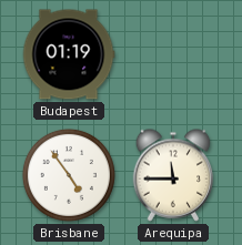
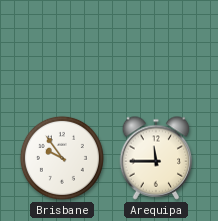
Budapest: 01:19 -> none (69, 54)
Brisbane: 4:54 -> 9:54 (62, 158)
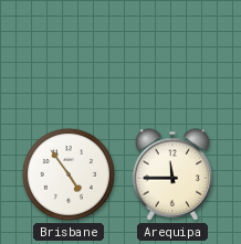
Brisbane: 9:54 -> 4:54 (69, 174)
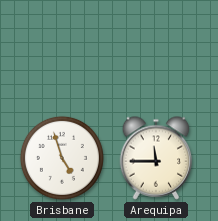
Brisbane: 4:54 -> 4:57 (62, 158)
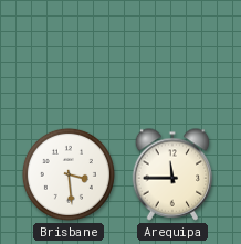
Brisbane: 4:57 -> 3:29 (69, 174)
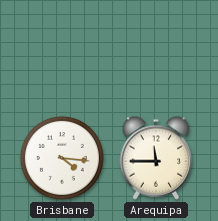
Brisbane: 3:29 -> 4:16 (62, 158)
